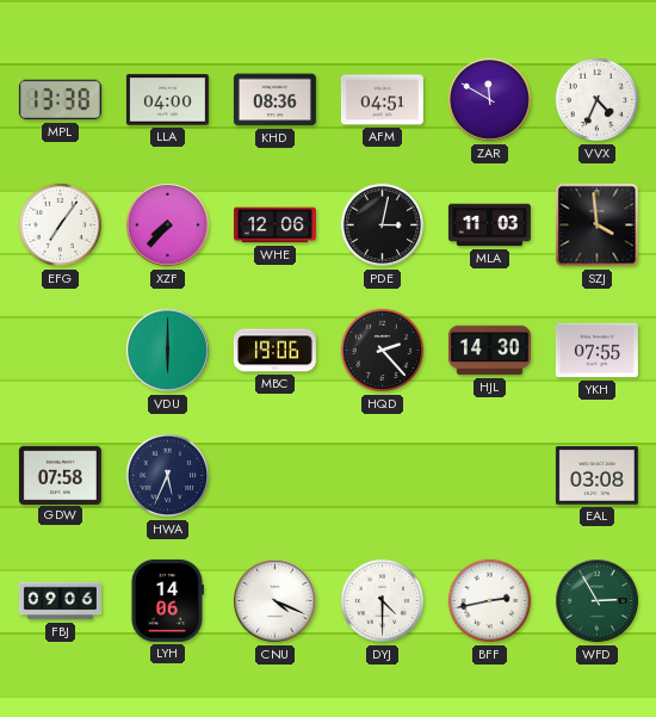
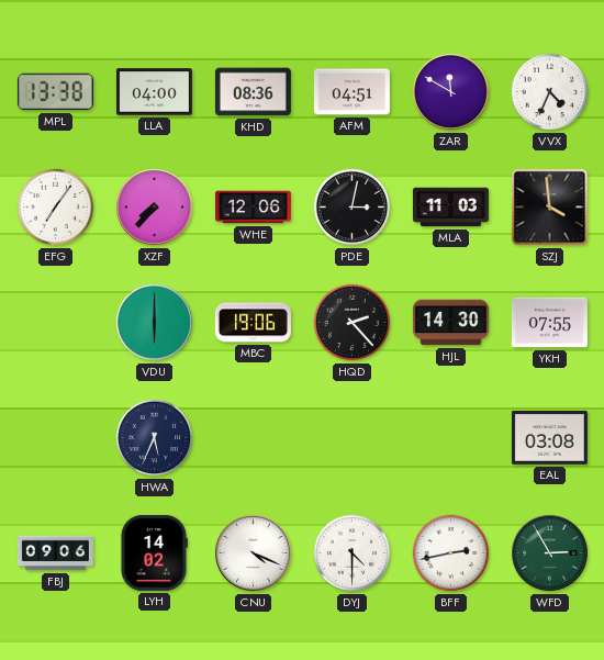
GDW: 07:58 -> none (60, 475)
LYH: 14:06 -> 14:02 (154, 552)
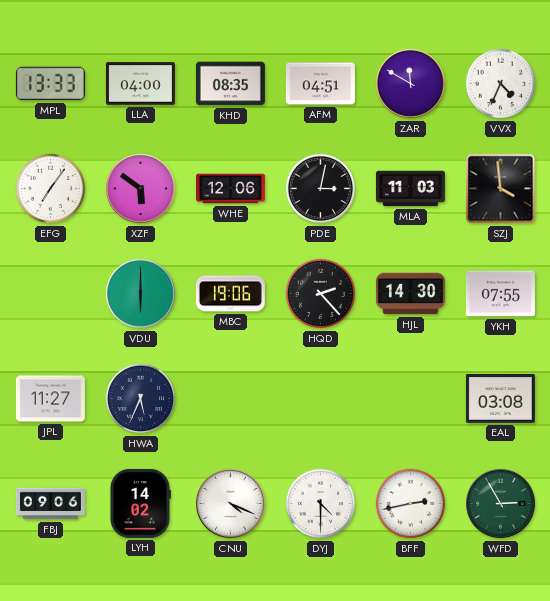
MPL: 13:38 -> 13:33 (50, 84)
KHD: 08:36 -> 08:35 (230, 84)
XZF: 7:37 -> 5:51 (141, 189)
JPL: none -> 11:27 (50, 399)
